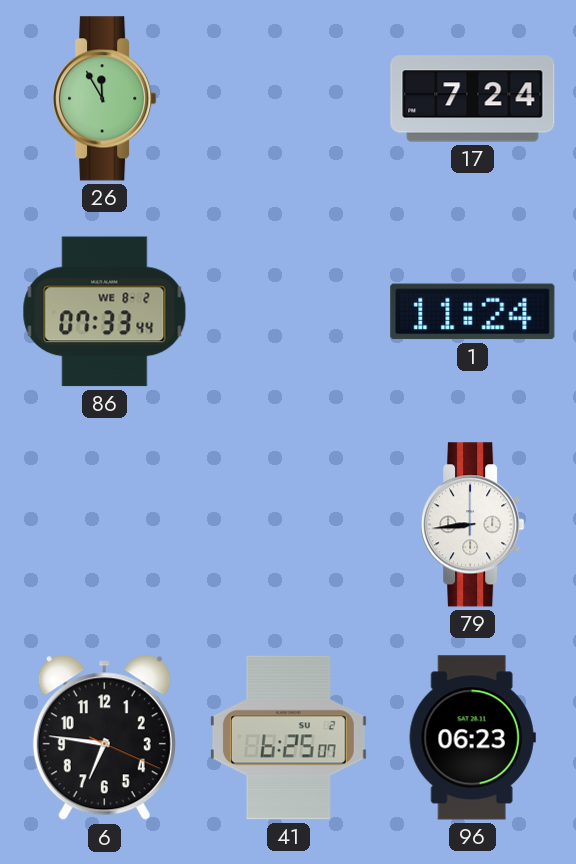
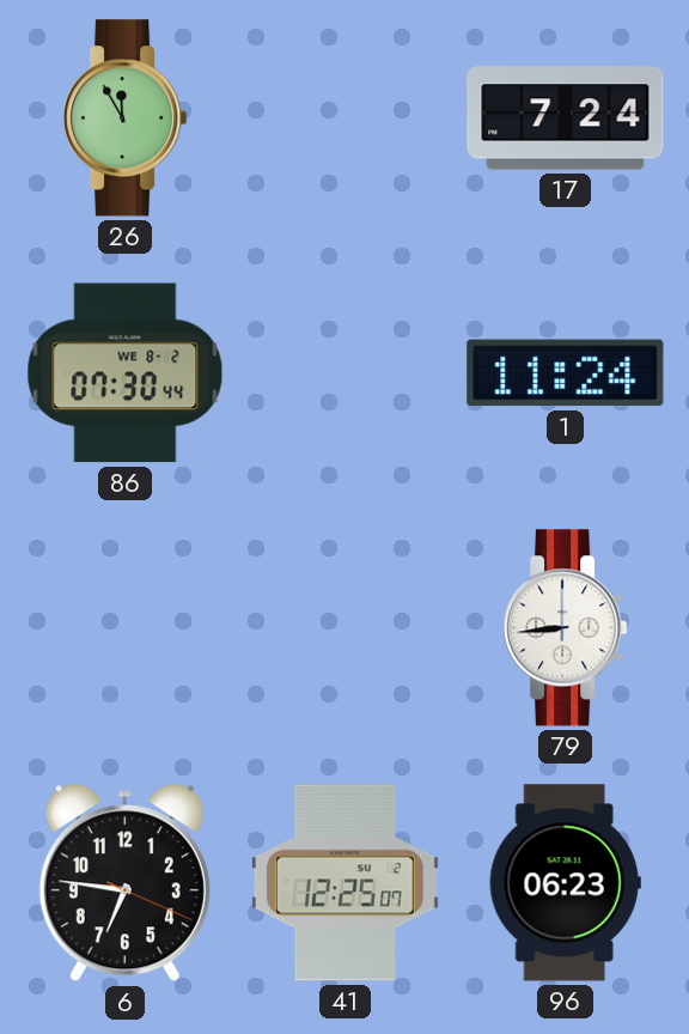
86: 07:33 -> 07:30 (126, 373)
41: 6:25 -> 12:25 (344, 883)
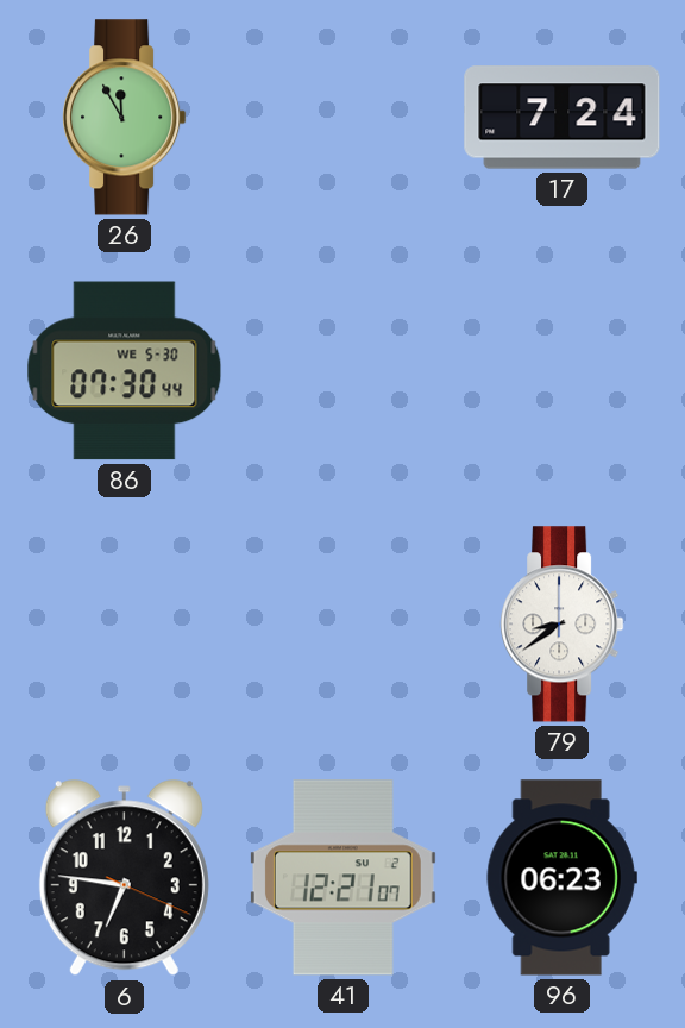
86 date: WE 8-2 -> WE 5-30 (125, 371)
1: 11:24 -> none (566, 373)
79: 8:44 -> 8:39 (563, 625)
41: 12:25 -> 12:21 (342, 878)
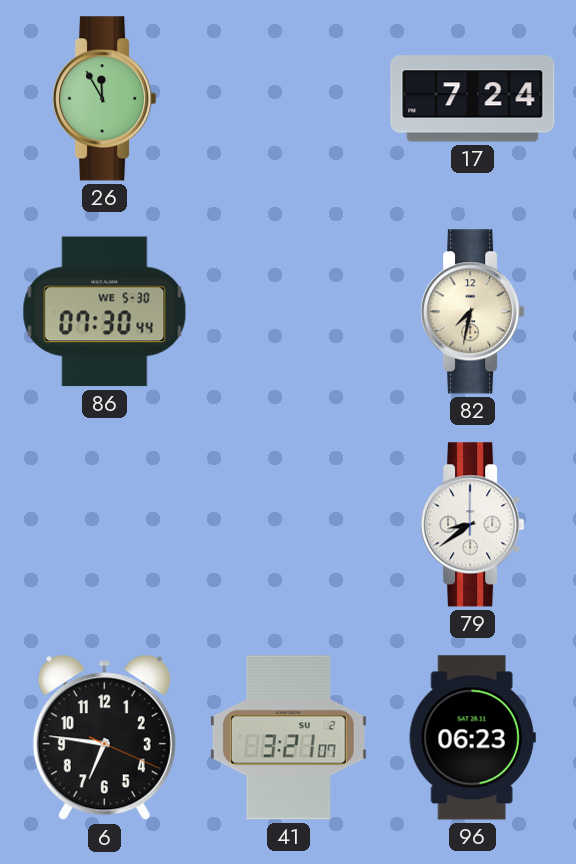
82: none -> 7:32 (473, 312)
41: 12:21 -> 3:21 (288, 738)
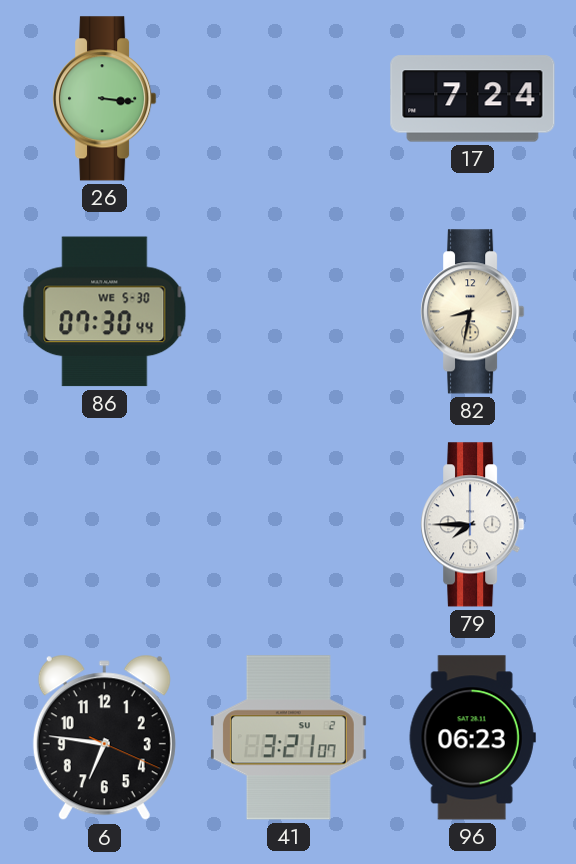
26: 11:55 -> 3:16 (105, 99)
82: 7:32 -> 8:32 (473, 312)
79: 8:39 -> 7:45 (473, 525)
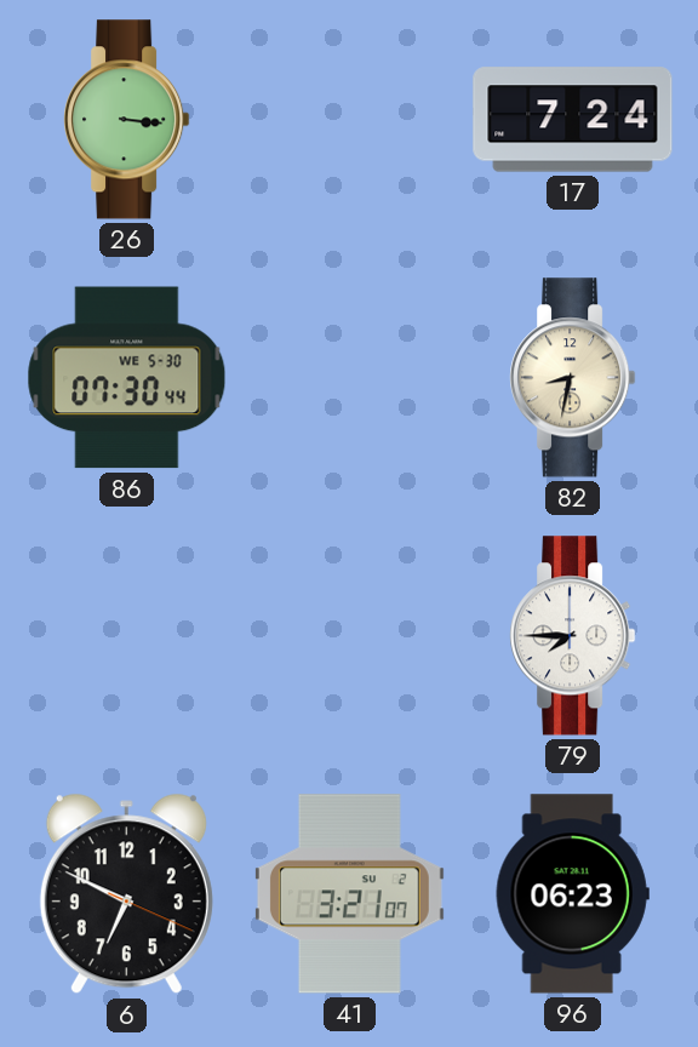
6: 6:46 -> 6:49 (126, 894)
